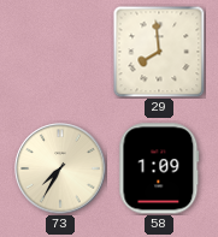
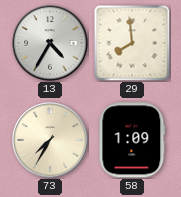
13: none -> 4:35 (50, 43)
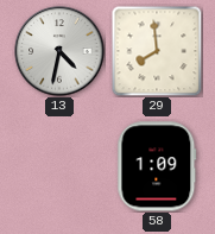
13: 4:35 -> 4:32 (59, 51)
73: 7:35 -> none (50, 140)
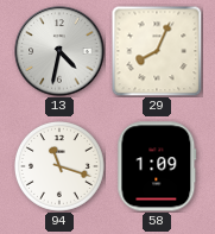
29: 7:59 -> 8:04 (157, 51)
94: none -> 11:18 (61, 167)
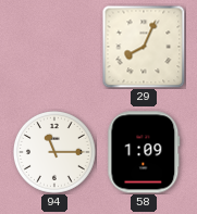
13: 4:32 -> none (59, 51)
94: 11:18 -> 11:15 (56, 153)
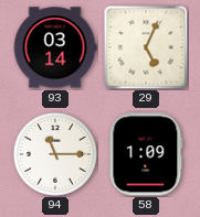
93: none -> 03:14 (55, 47)
29: 8:04 -> 5:04 (146, 47)
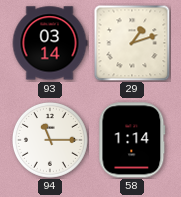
29: 5:04 -> 1:12 (132, 43)
58: 1:09 -> 1:14 (132, 140)
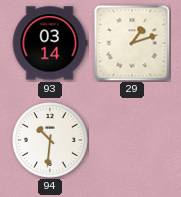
94: 11:15 -> 10:31 (51, 141)
58: 1:14 -> none (132, 140)
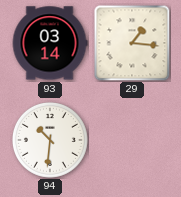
29: 1:12 -> 1:16 (132, 43)
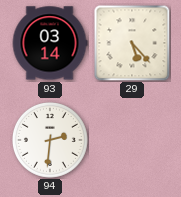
29: 1:16 -> 5:23 (132, 43)
94: 10:31 -> 2:31 (51, 141)
